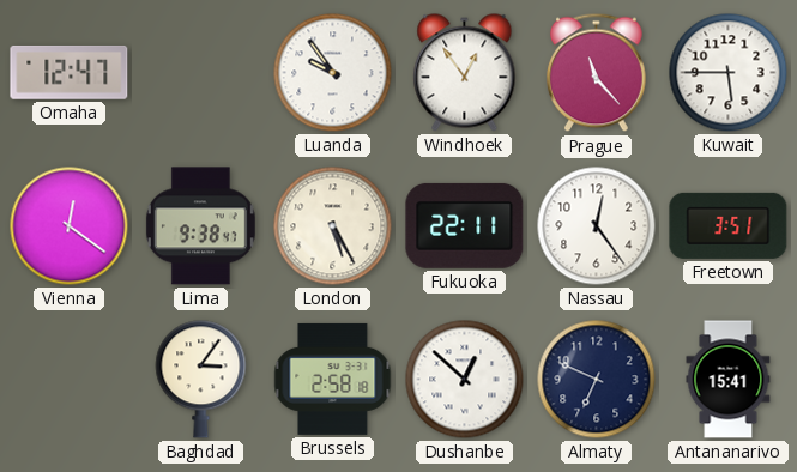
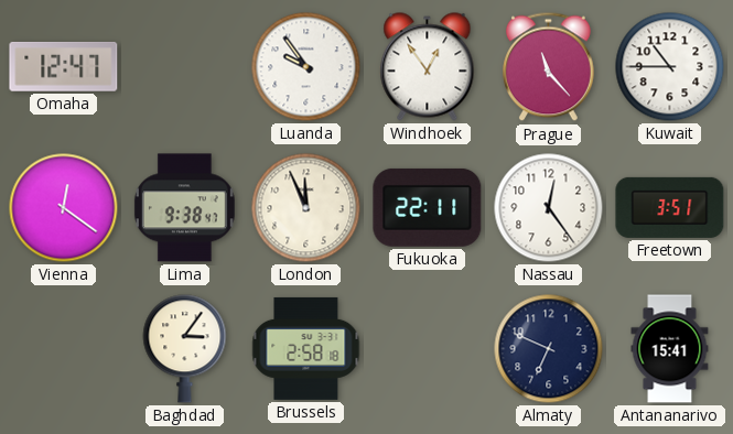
Kuwait: 5:45 -> 10:45 (670, 67)
London: 5:25 -> 11:56 (306, 208)
Dushanbe: 12:52 -> none (465, 380)
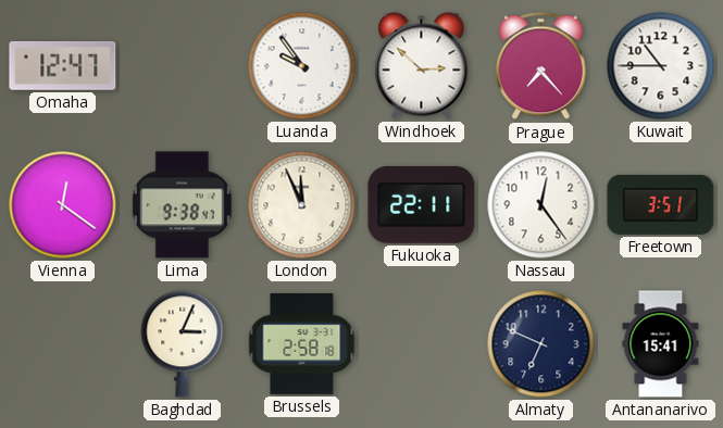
Windhoek: 12:54 -> 2:52 (422, 66)
Prague: 11:23 -> 7:23 (541, 66)
Baghdad: 3:06 -> 3:04 (183, 344)
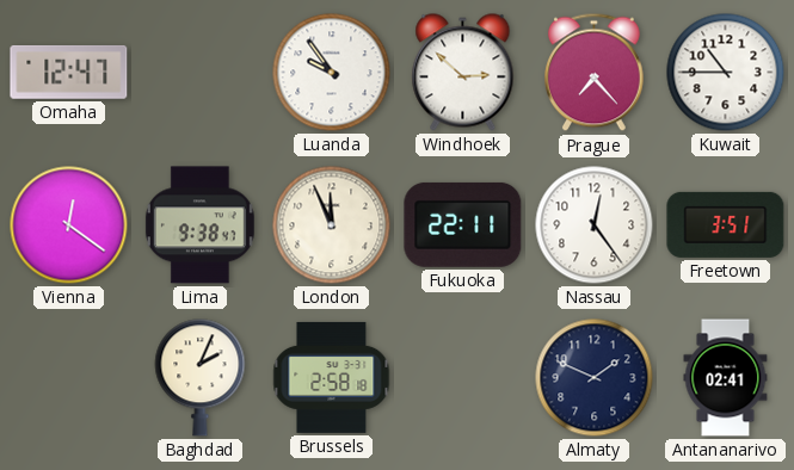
Baghdad: 3:04 -> 2:04 (201, 378)
Almaty: 6:49 -> 1:49 (595, 378)
Antananarivo: 15:41 -> 02:41 (726, 378)
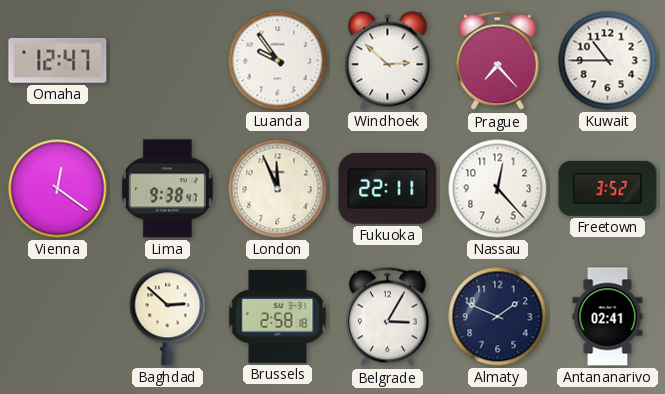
Nassau: 12:24 -> 12:23 (498, 189)
Freetown: 3:51 -> 3:52 (608, 188)
Baghdad: 2:04 -> 2:52 (168, 317)
Belgrade: none -> 3:05 (388, 317)
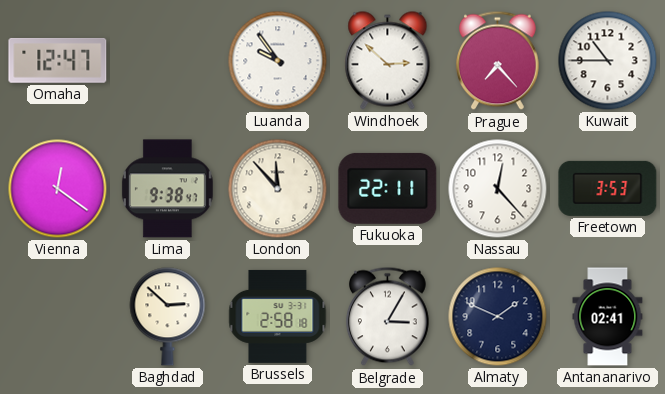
London: 11:56 -> 11:53 (278, 189)
Freetown: 3:52 -> 3:53 (608, 188)
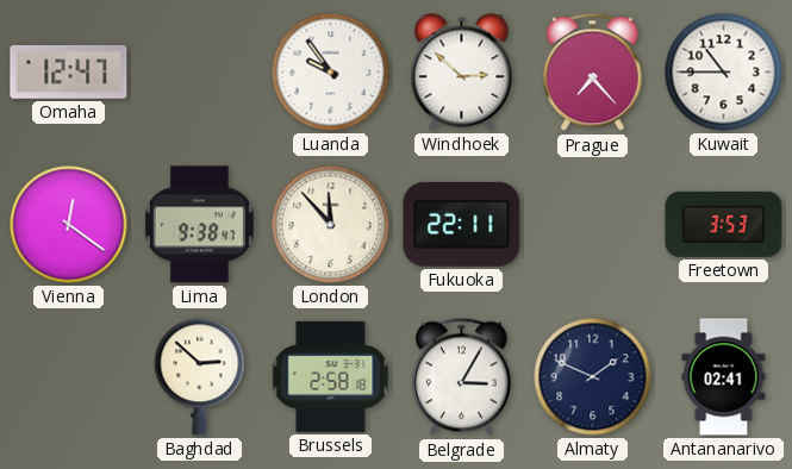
Nassau: 12:23 -> none (498, 189)
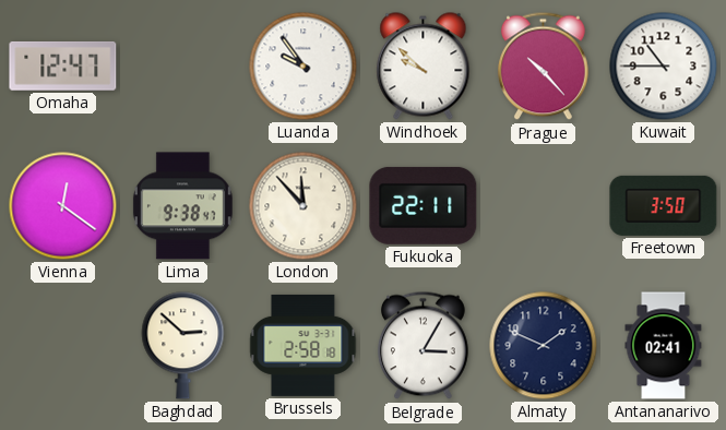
Windhoek: 2:52 -> 9:52 (424, 67)
Prague: 7:23 -> 10:23 (544, 67)
Freetown: 3:53 -> 3:50 (664, 205)
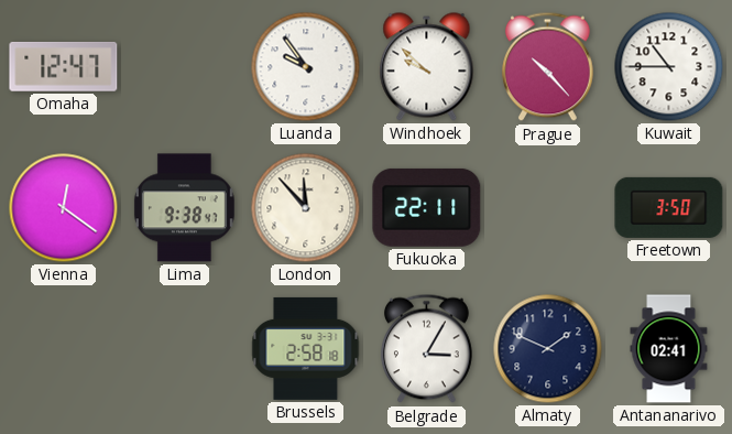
Baghdad: 2:52 -> none (183, 346)
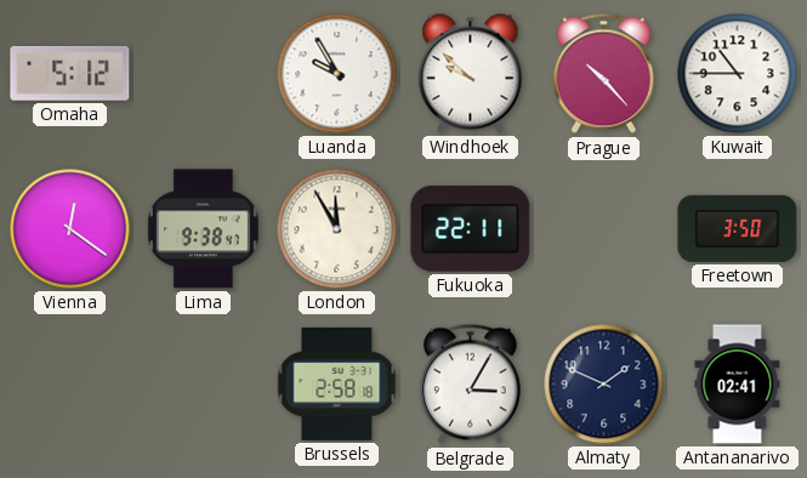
Omaha: 12:47 -> 5:12 (70, 73)
Luanda: 9:54 -> 9:55 (337, 74)
London: 11:53 -> 11:55 (337, 229)
